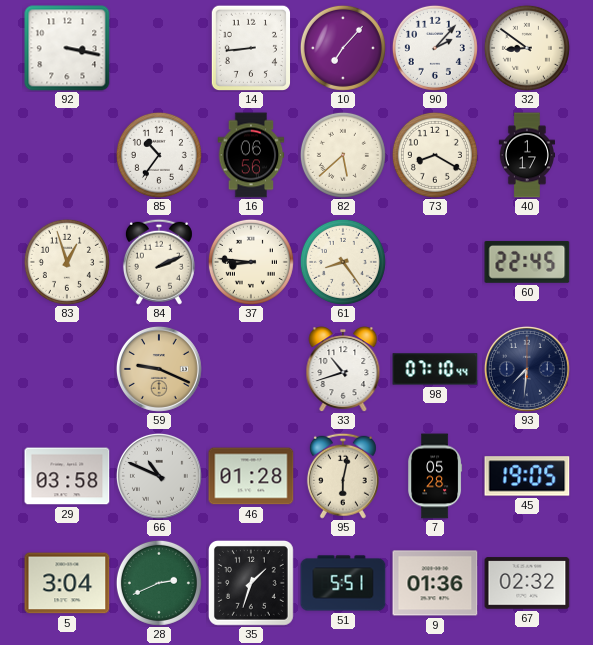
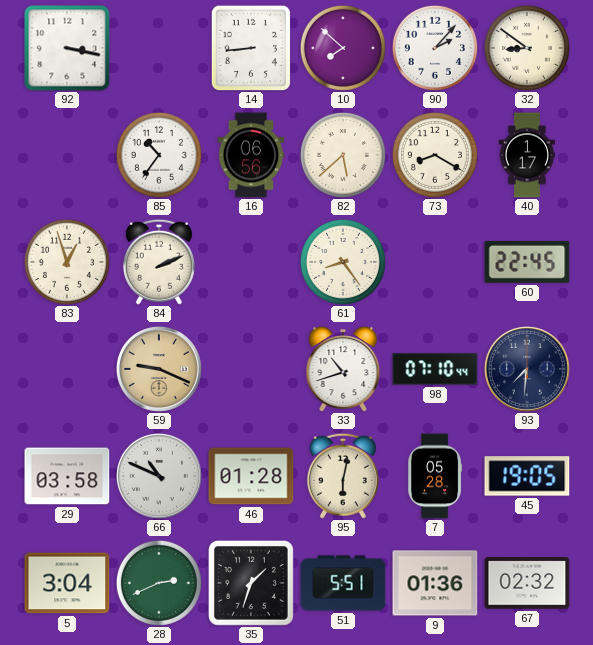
10: 7:07 -> 7:52 (343, 48)
37: 8:46 -> none (251, 262)
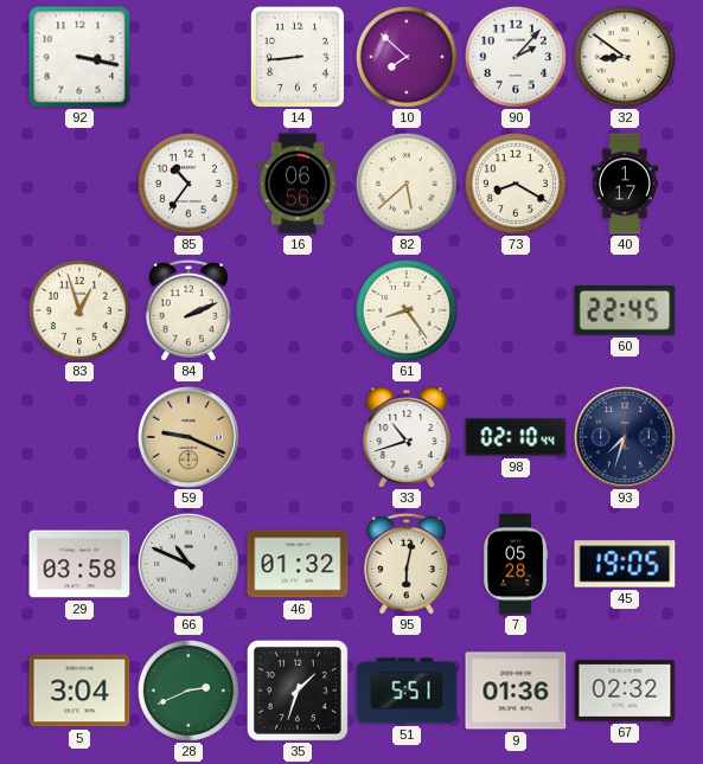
98: 07:10 -> 02:10 (516, 437)
93: 7:31 -> 7:33 (625, 437)
46: 01:28 -> 01:32 (298, 564)
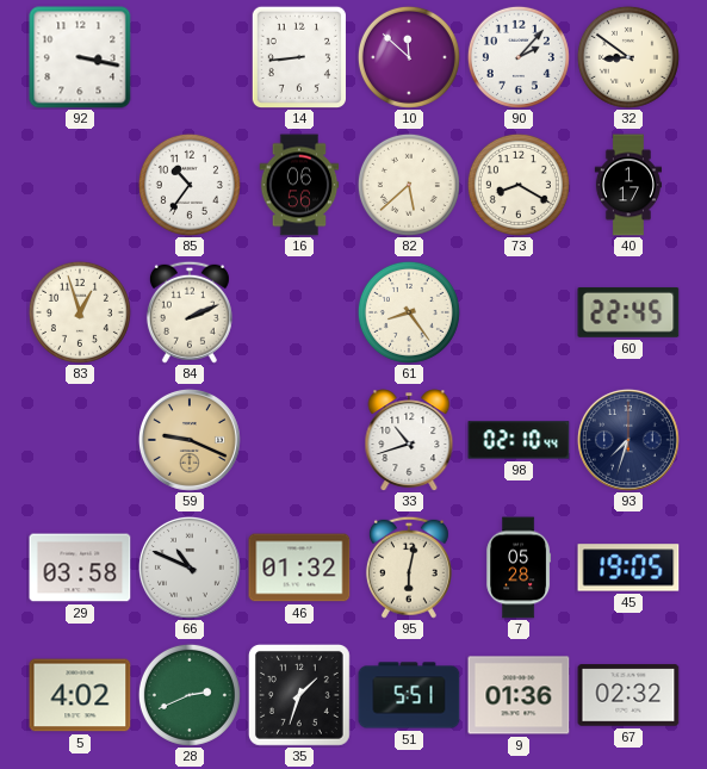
10: 7:52 -> 11:52 (409, 57)
5: 3:04 -> 4:02 (80, 695)
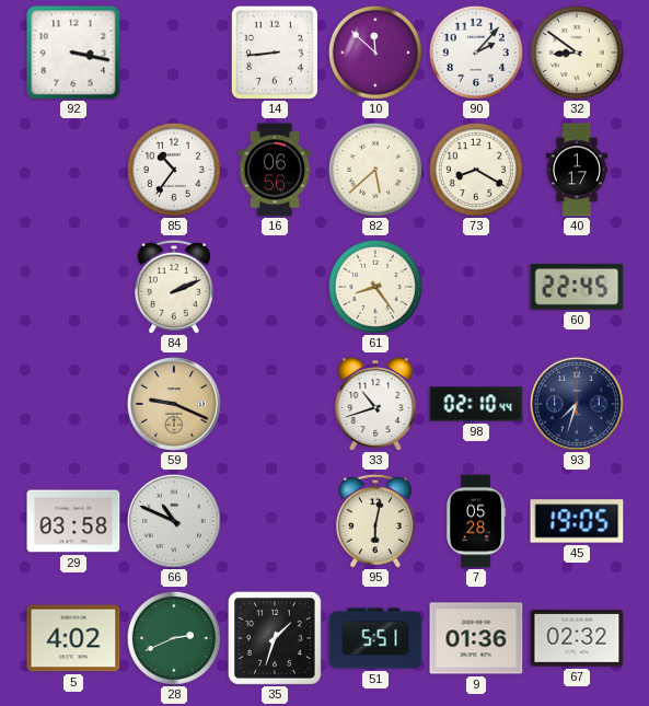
83: 12:57 -> none (80, 312)
46: 01:32 -> none (299, 568)
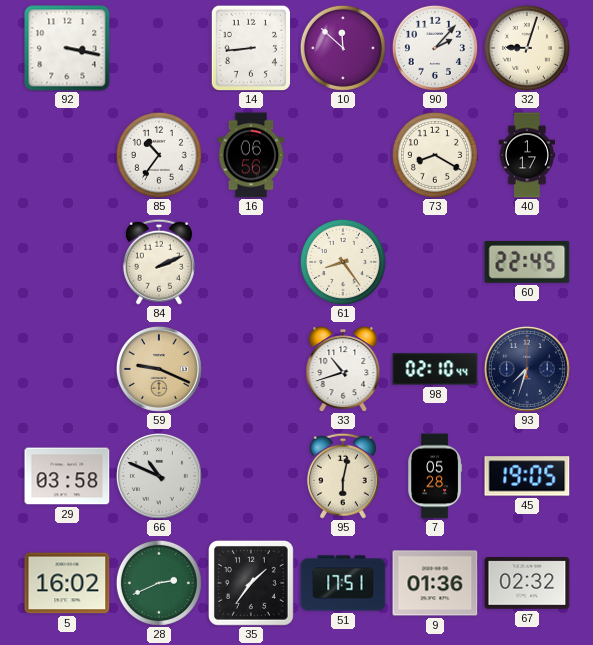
32: 8:51 -> 9:03 (527, 48)
82: 5:38 -> none (375, 170)
5: 4:02 -> 16:02 (67, 583)
35: 1:33 -> 1:36 (251, 583)
51: 5:51 -> 17:51 (343, 583)
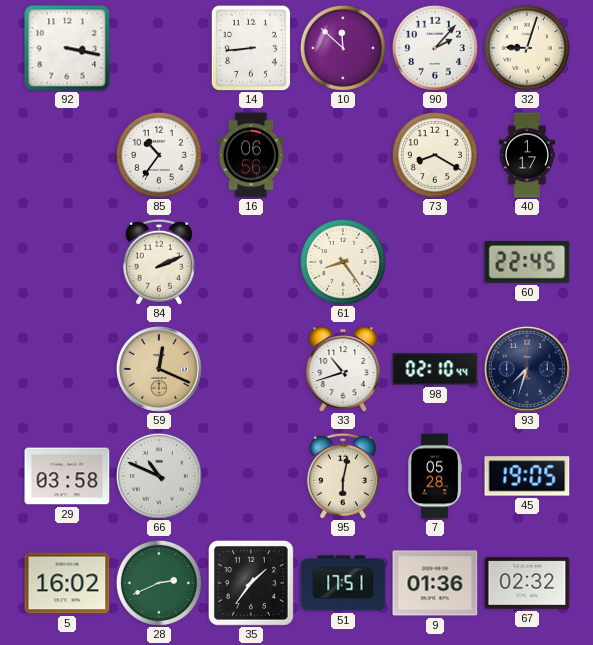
59: 9:19 -> 12:19 (159, 369)
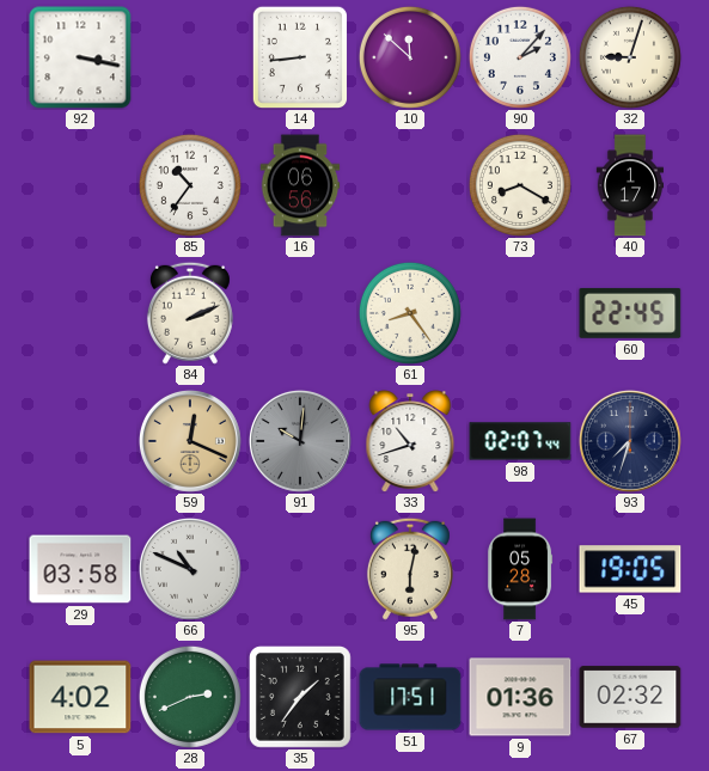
91: none -> 10:01 (300, 441)
98: 02:10 -> 02:07 (520, 441)
5: 16:02 -> 4:02 (80, 697)
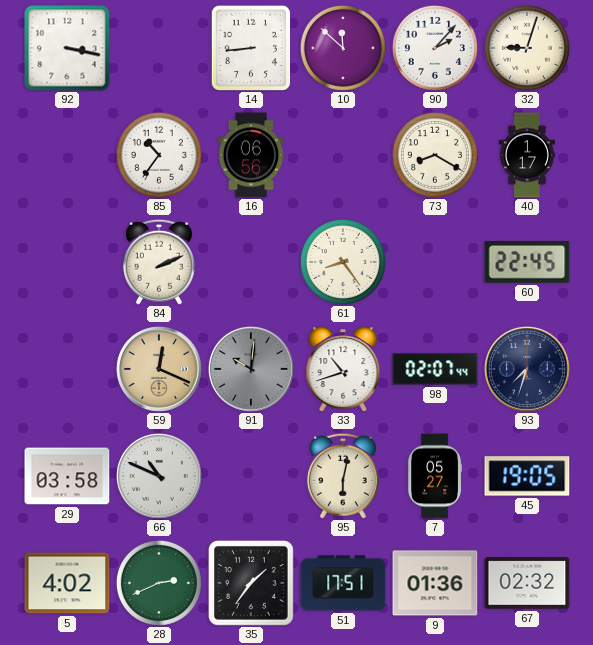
7: 05:28 -> 05:27 (435, 476)
